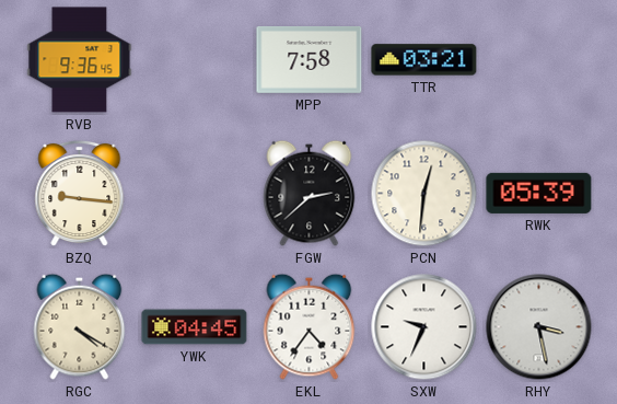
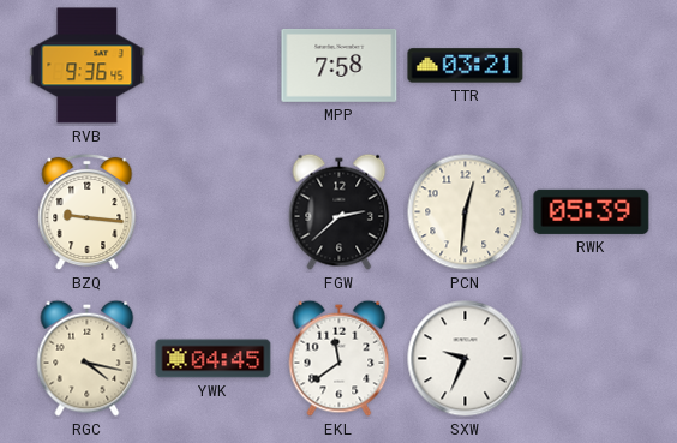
RGC: 4:20 -> 4:17 (88, 358)
EKL: 4:36 -> 11:39 (340, 358)
RHY: 3:28 -> none (539, 327)
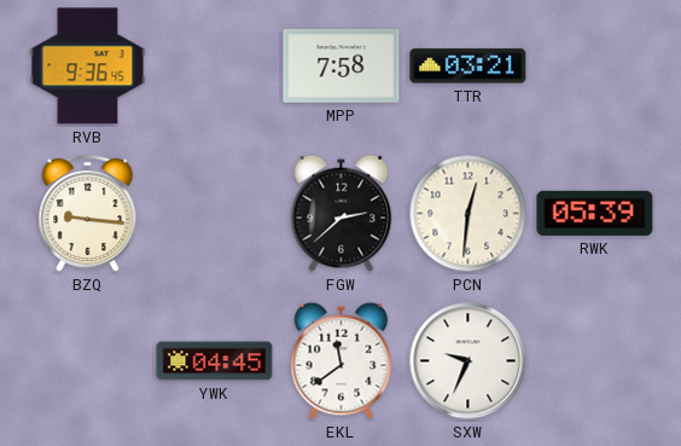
RGC: 4:17 -> none (88, 358)
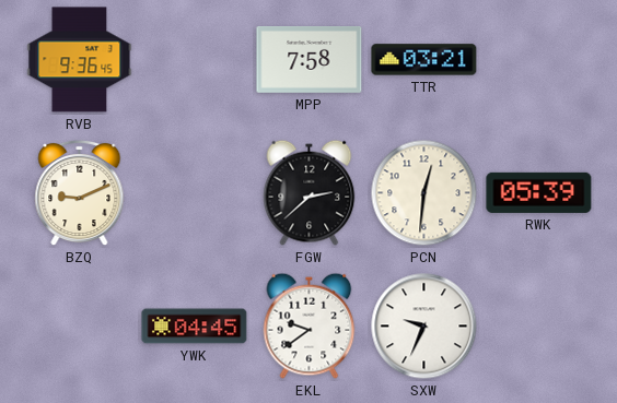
BZQ: 9:16 -> 9:11 (80, 193)
EKL: 11:39 -> 9:39 (310, 325)
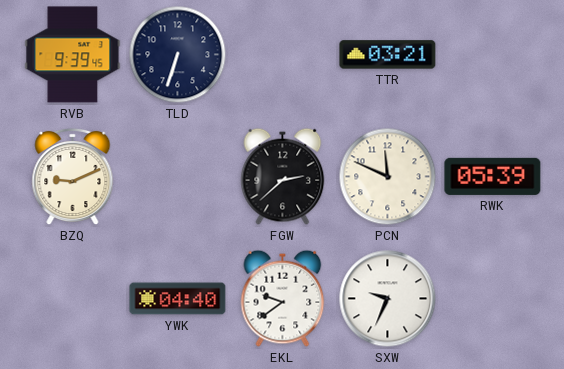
RVB: 9:36 -> 9:39 (73, 55)
TLD: none -> 6:33 (178, 55)
MPP: 7:58 -> none (310, 60)
PCN: 12:31 -> 11:49 (388, 177)
YWK: 04:45 -> 04:40 (178, 299)
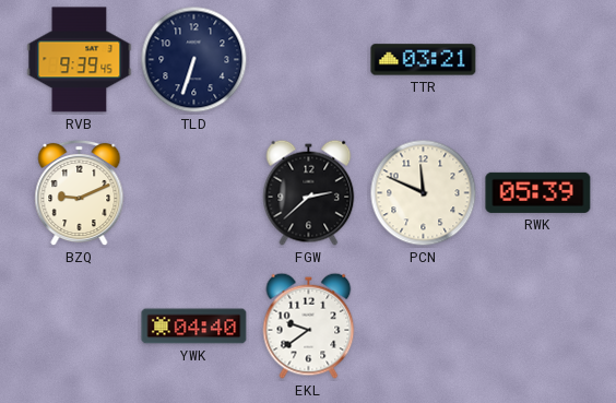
SXW: 9:34 -> none (388, 299)
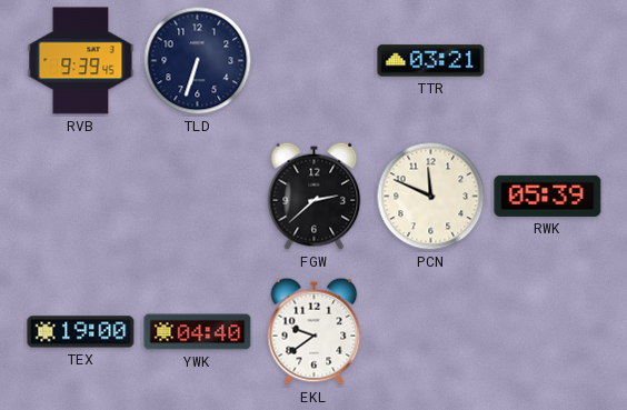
BZQ: 9:11 -> none (80, 193)
TEX: none -> 19:00 (81, 332)
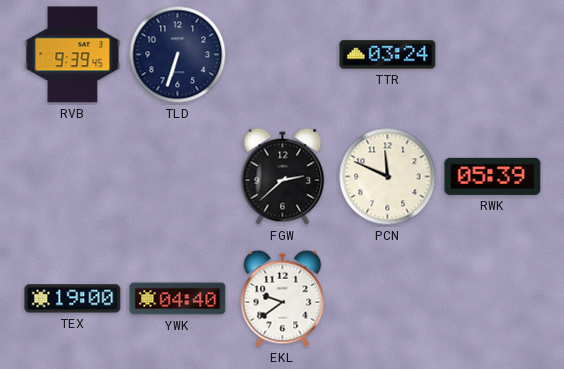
TTR: 03:21 -> 03:24 (388, 55)
